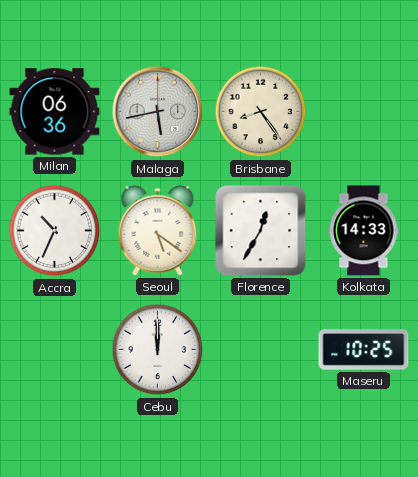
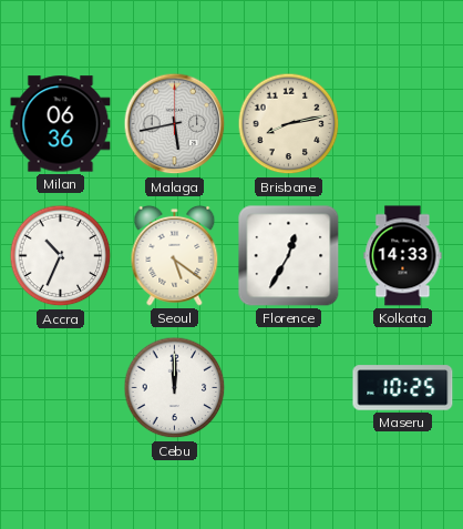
Brisbane: 8:24 -> 8:13 (289, 124)
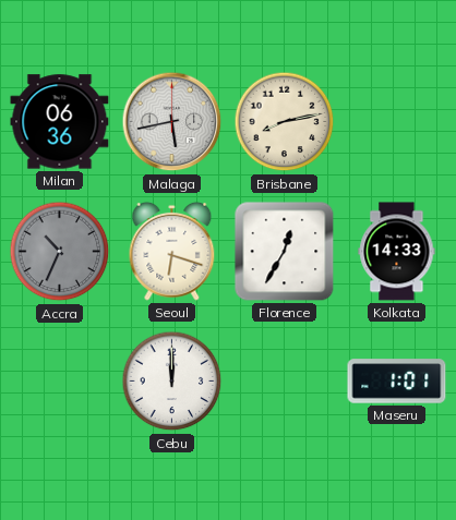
Accra dial: white -> grey (60, 252)
Seoul: 5:21 -> 6:18 (172, 251)
Maseru: 10:25 -> 1:01 (397, 382)
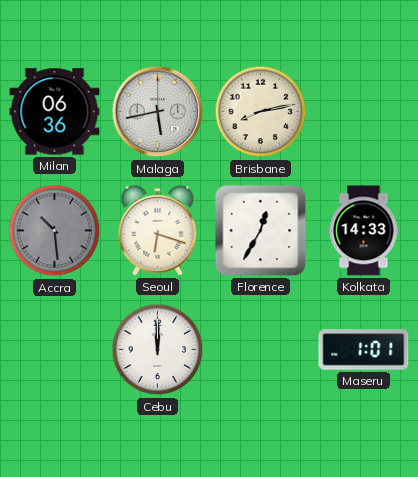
Accra: 10:34 -> 10:29 (55, 231)
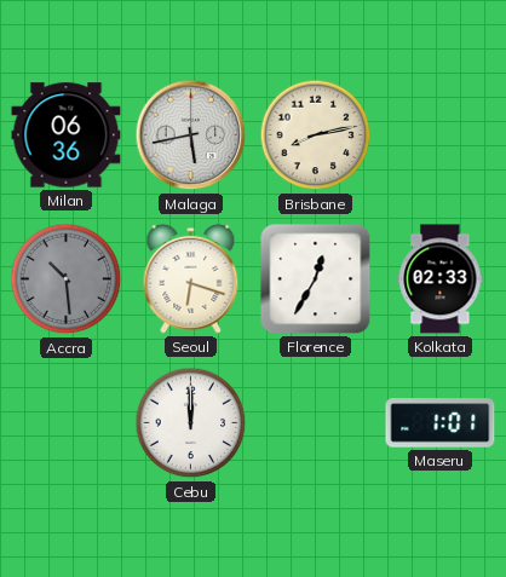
Kolkata: 14:33 -> 02:33 (441, 279)
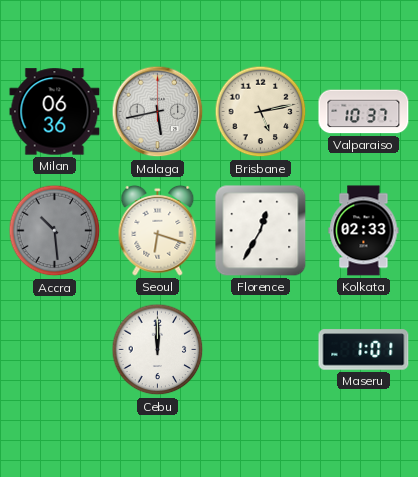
Brisbane: 8:13 -> 5:13 (261, 112)
Valparaiso: none -> 10:37 (364, 112)
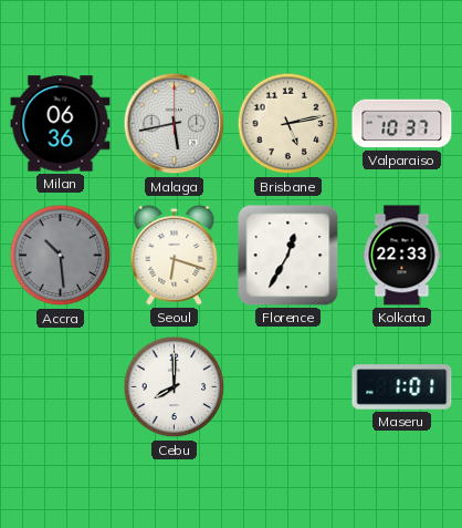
Kolkata: 02:33 -> 22:33 (402, 256)
Cebu: 12:00 -> 8:00 (175, 387)
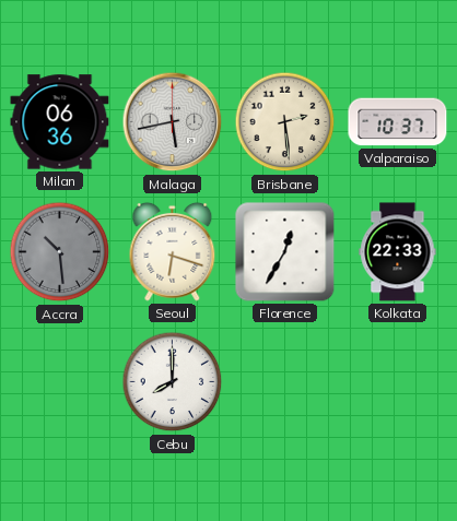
Brisbane: 5:13 -> 2:29 (285, 122)
Maseru: 1:01 -> none (402, 387)
